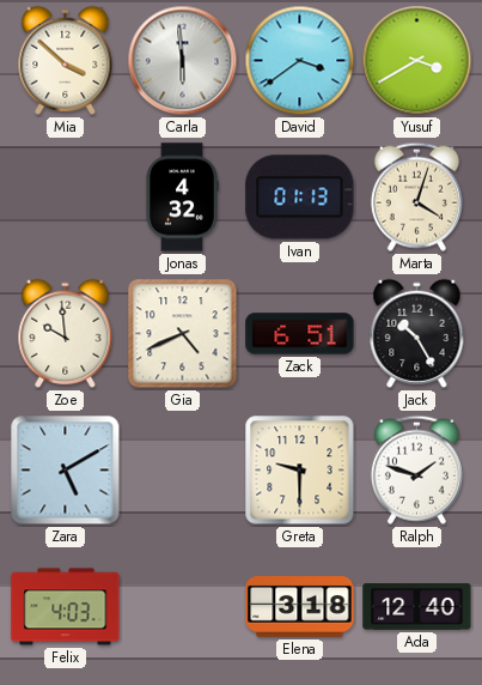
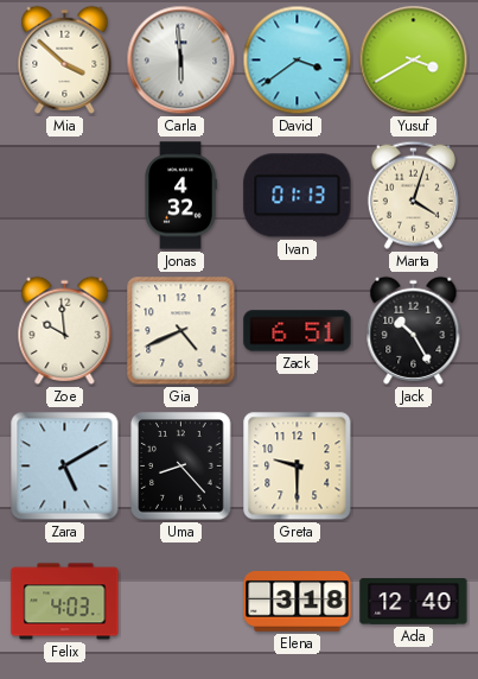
Uma: none -> 8:23 (181, 467)
Ralph: 1:48 -> none (416, 469)
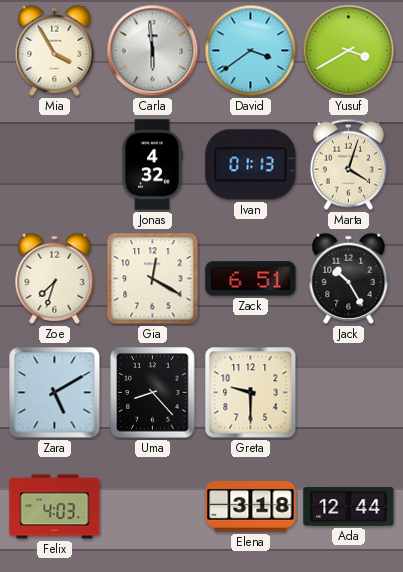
Mia: 3:52 -> 3:55 (55, 50)
Zoe: 9:59 -> 7:33 (55, 278)
Gia: 4:41 -> 12:20 (153, 279)
Ada: 12:40 -> 12:44 (349, 507)
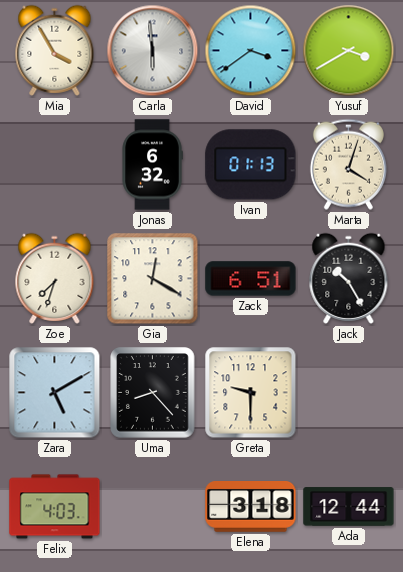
Jonas: 4:32 -> 6:32 (152, 165)
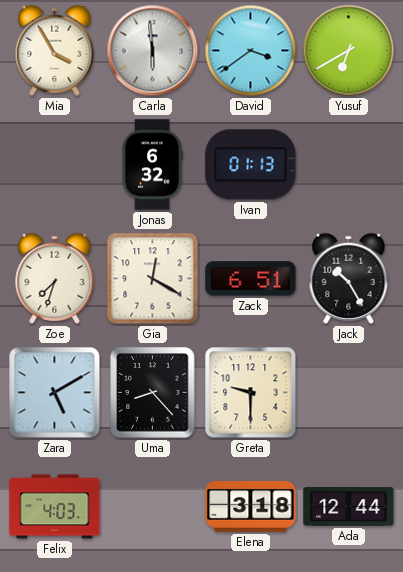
Yusuf: 3:40 -> 6:40 (349, 51)
Marta: 4:03 -> none (348, 164)
